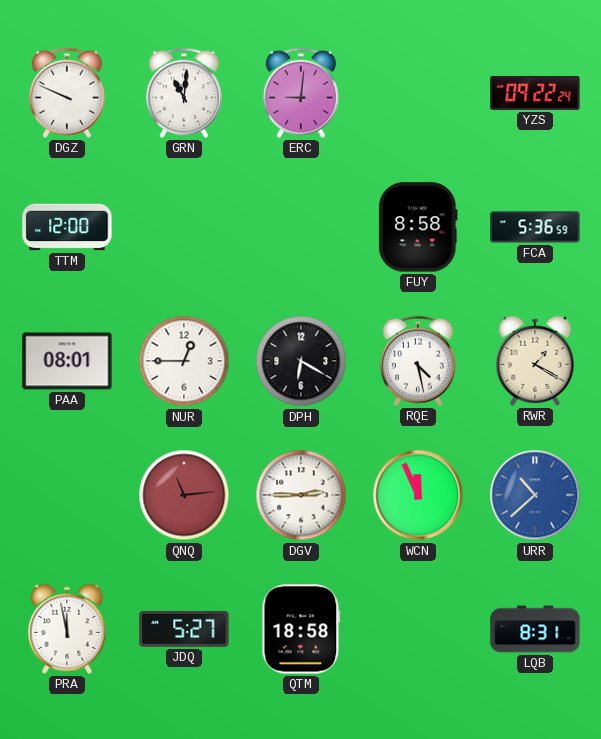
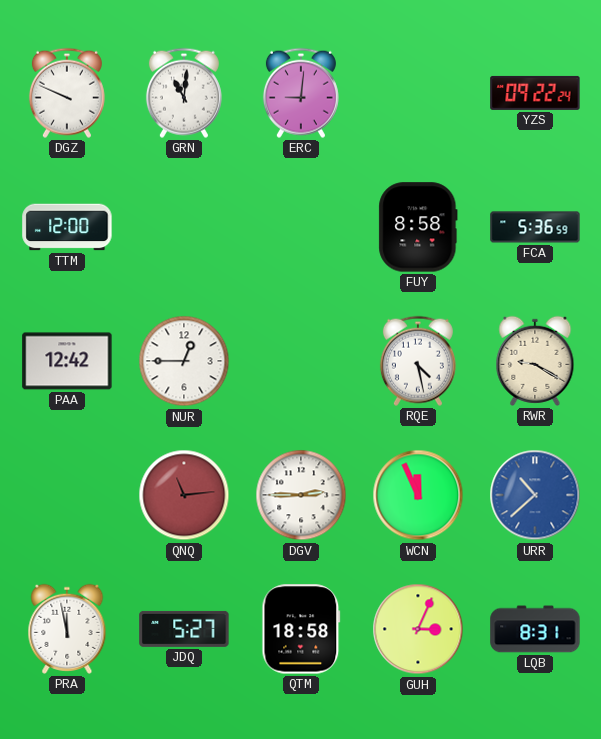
PAA: 08:01 -> 12:42 (67, 361)
DPH: 6:20 -> none (301, 361)
RWR: 1:20 -> 9:20 (535, 361)
GUH: none -> 3:04 (418, 629)
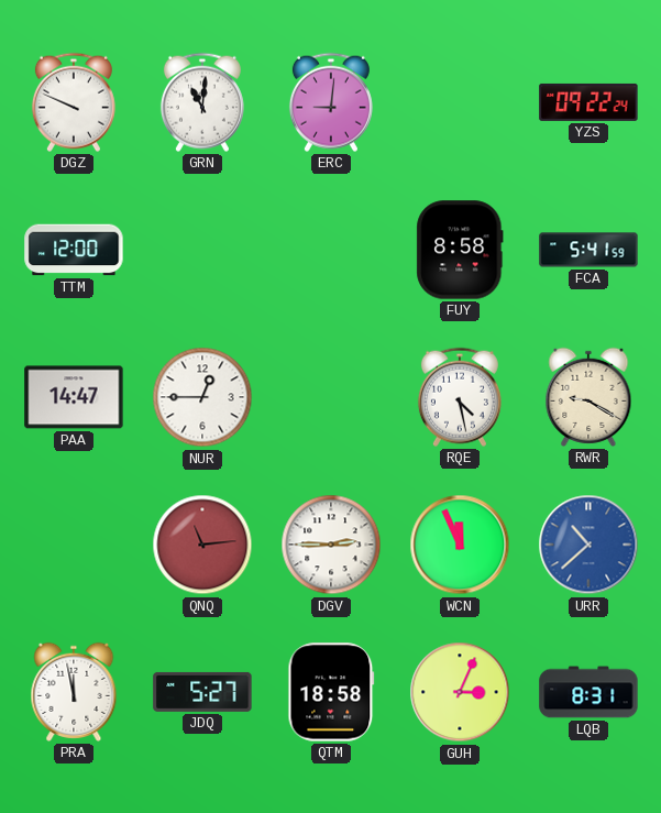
FCA: 5:36 -> 5:41 (588, 250)
PAA: 12:42 -> 14:47 (74, 397)
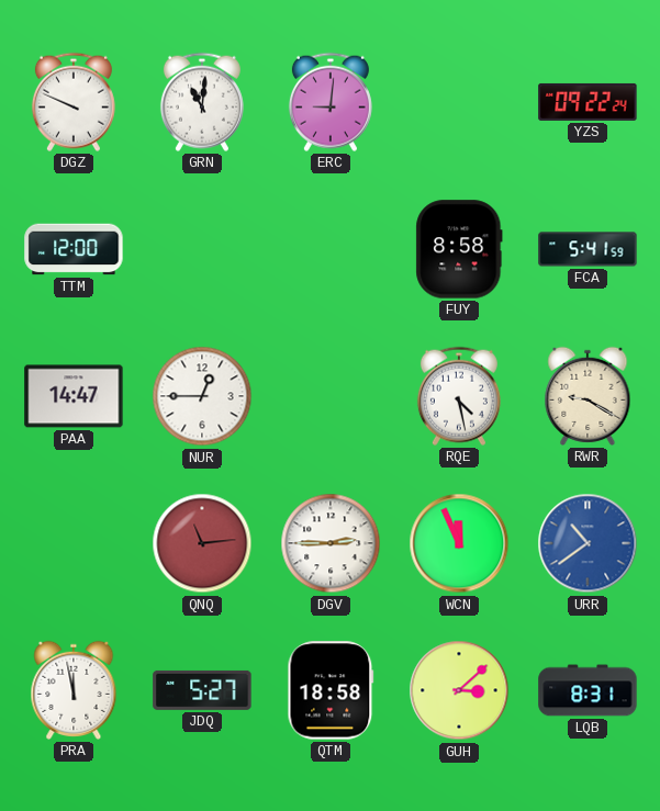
URR: 10:38 -> 10:39 (588, 543)
GUH: 3:04 -> 3:08 (459, 690)
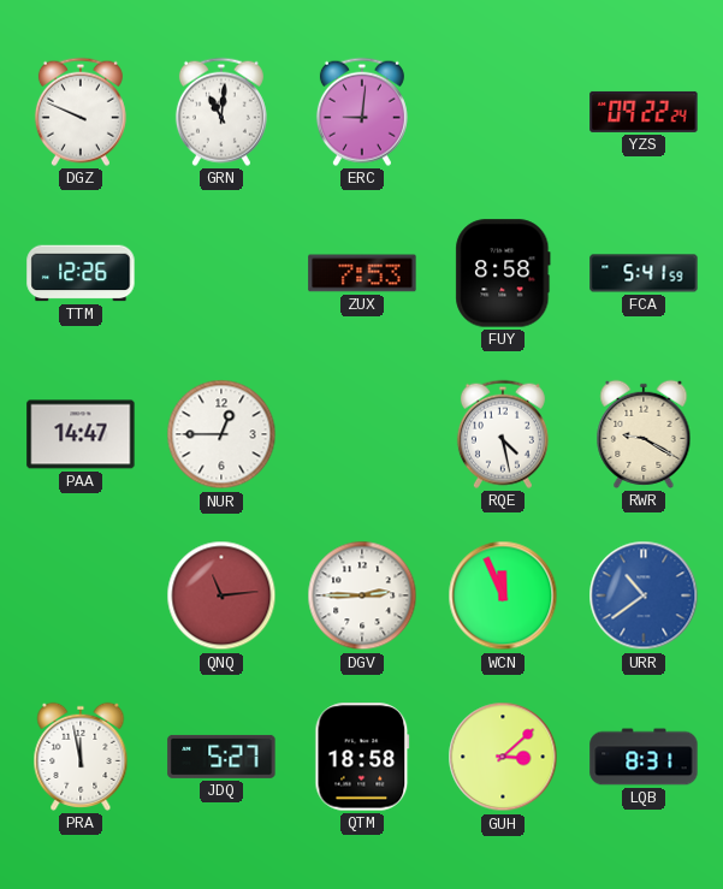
TTM: 12:00 -> 12:26 (81, 273)
ZUX: none -> 7:53 (362, 273)
